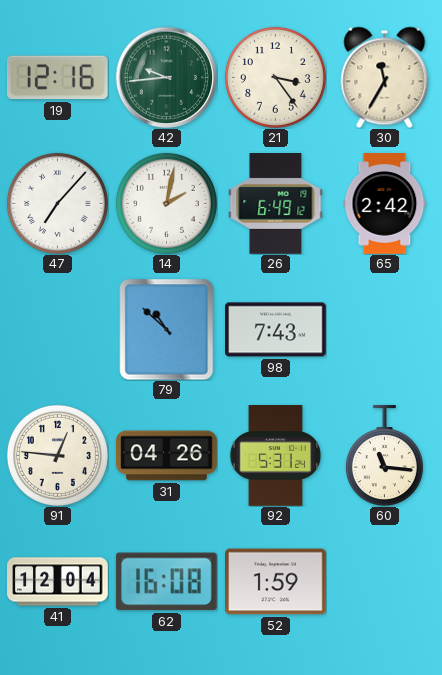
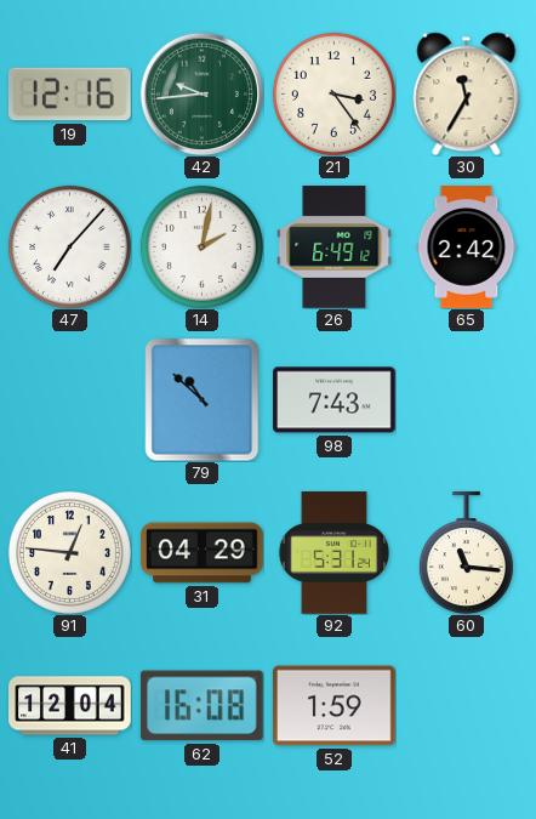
31: 04:26 -> 04:29 (203, 553)
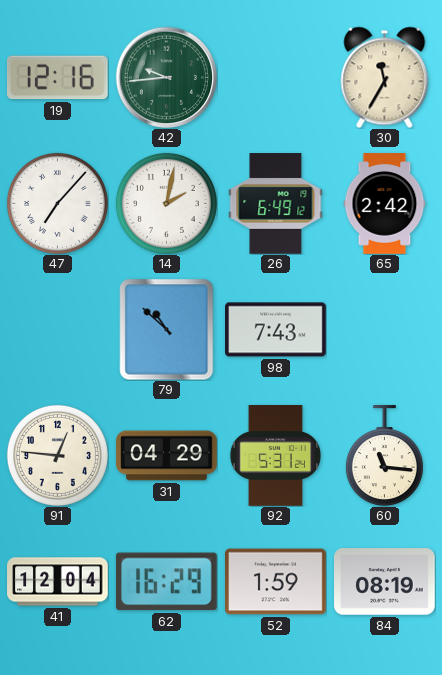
21: 3:24 -> none (333, 93)
62: 16:08 -> 16:29 (166, 582)
84: none -> 08:19 (385, 582)
